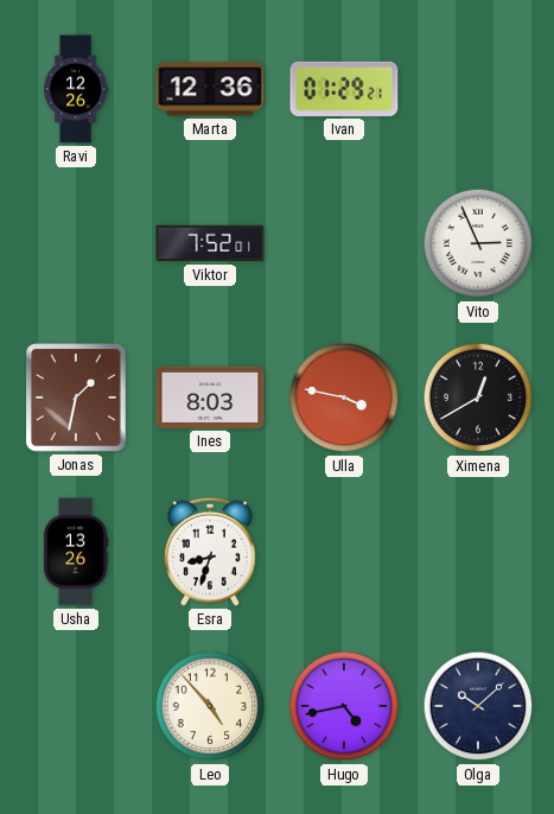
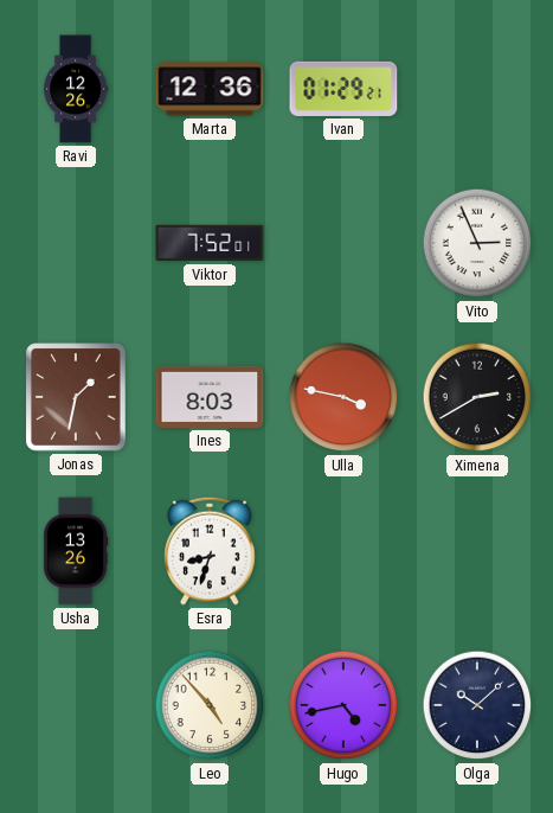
Ximena: 12:40 -> 2:40 (477, 397)
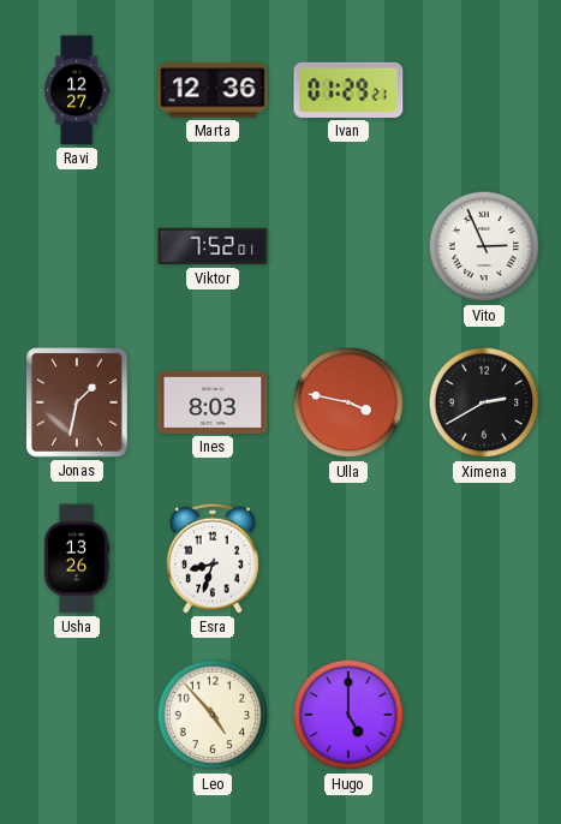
Ravi: 12:26 -> 12:27 (77, 90)
Hugo: 4:43 -> 5:00 (348, 715)
Olga: 10:08 -> none (477, 705)
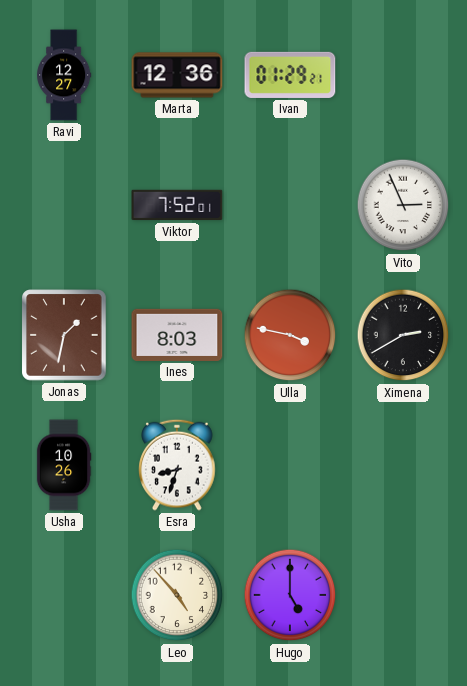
Usha: 13:26 -> 10:26 (64, 465)
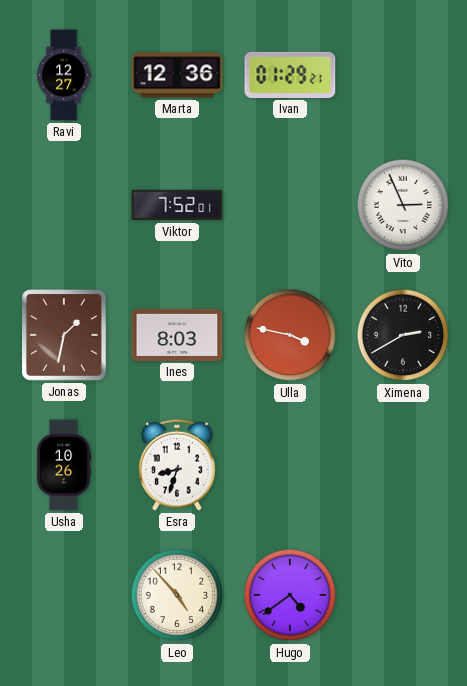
Hugo: 5:00 -> 4:39 (290, 595)
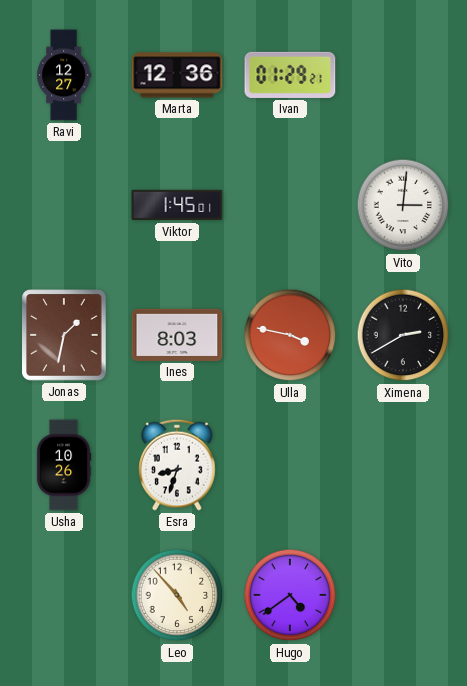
Viktor: 7:52 -> 1:45 (177, 205)
Vito: 2:56 -> 3:01 (403, 205)
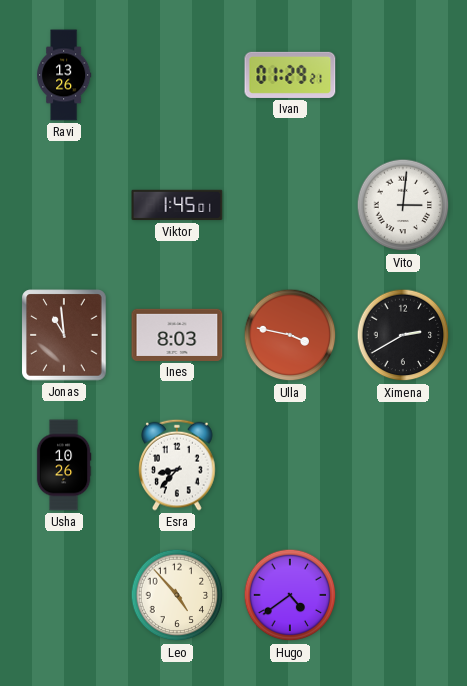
Ravi: 12:27 -> 13:26 (64, 75)
Marta: 12:36 -> none (177, 75)
Jonas: 1:32 -> 10:59 (64, 335)
Esra: 8:33 -> 8:37 (177, 465)
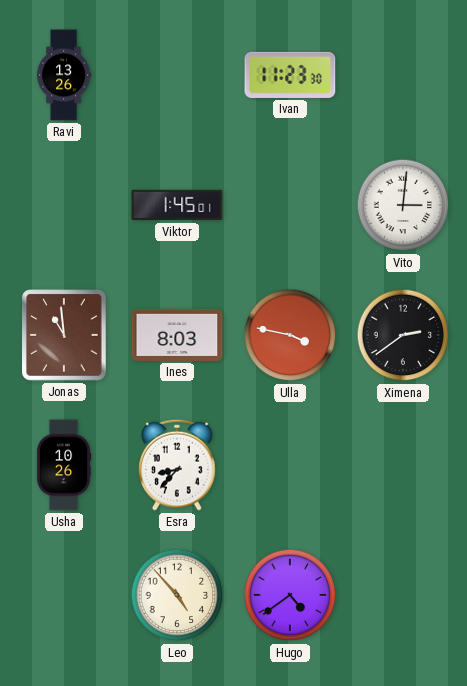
Ivan: 01:29 -> 11:23 (290, 75)
Ximena: 2:40 -> 2:39 (403, 335)
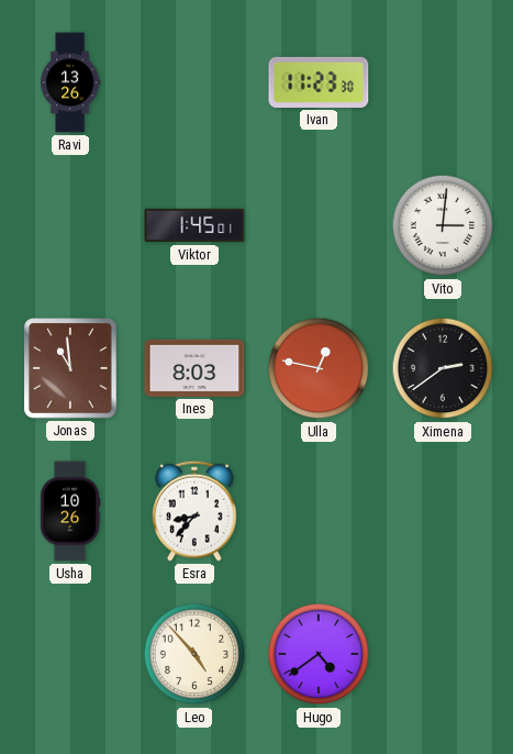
Ulla: 3:47 -> 12:47 (319, 368)
